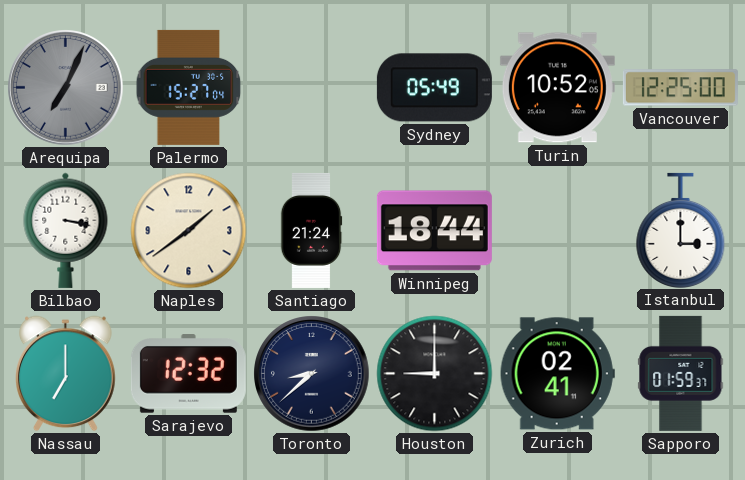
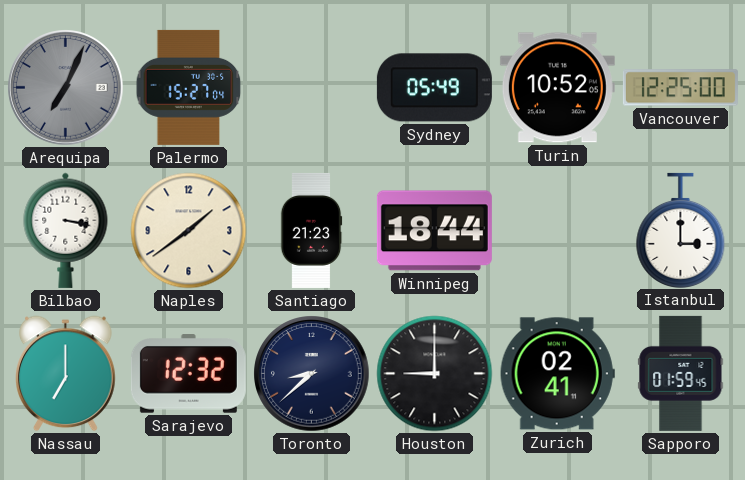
Santiago: 21:24 -> 21:23 (311, 230)
Sapporo: 01:59:37 -> 01:59:45 (681, 373)
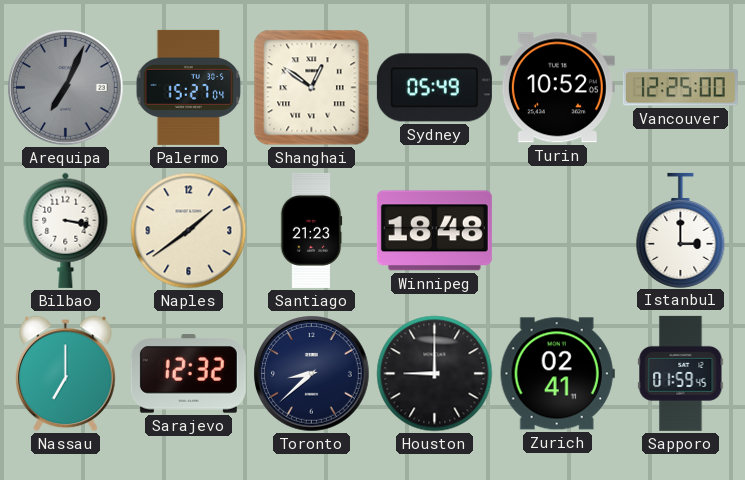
Shanghai: none -> 12:51 (312, 88)
Winnipeg: 18:44 -> 18:48 (434, 231)
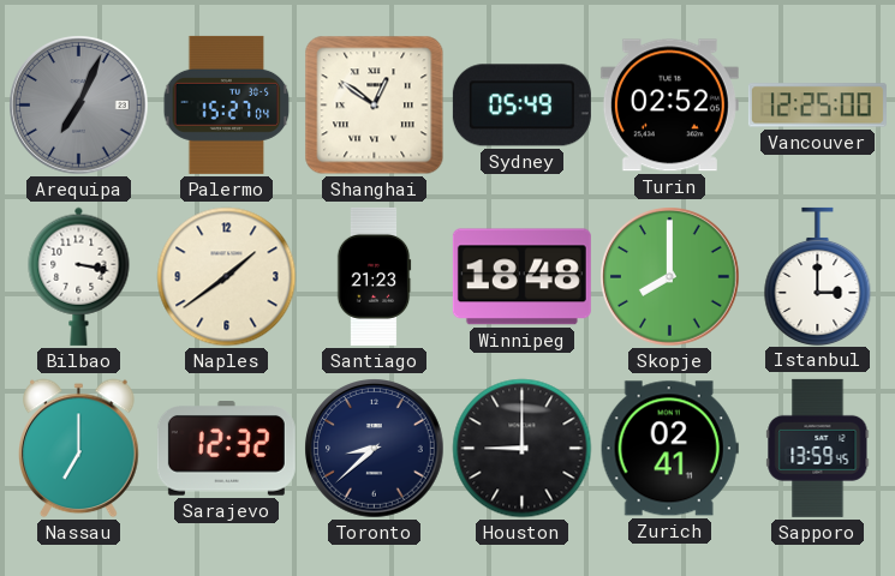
Turin: 10:52 -> 02:52 (669, 106)
Skopje: none -> 8:00 (670, 277)
Sapporo: 01:59 -> 13:59 (818, 448)
